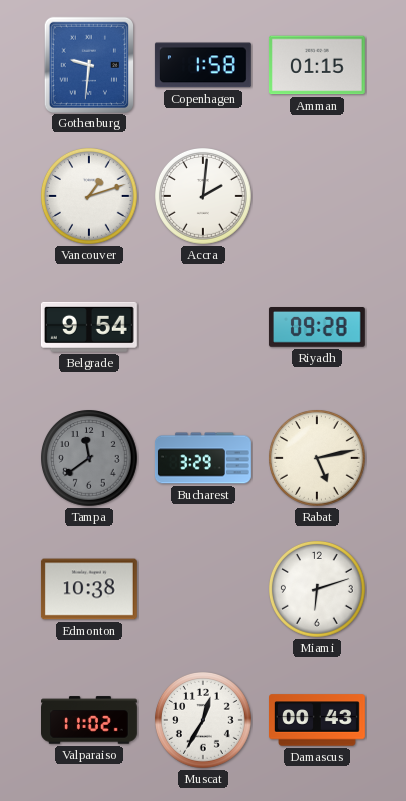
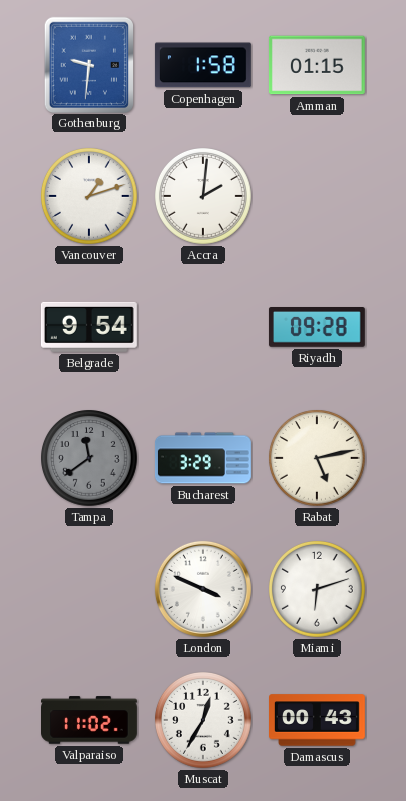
Edmonton: 10:38 -> none (89, 589)
London: none -> 3:49 (203, 589)
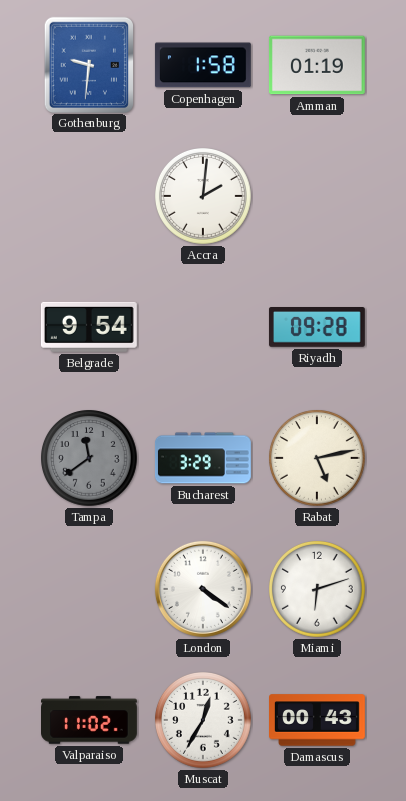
Amman: 01:15 -> 01:19 (317, 65)
Vancouver: 1:12 -> none (90, 197)
London: 3:49 -> 4:21 (203, 589)
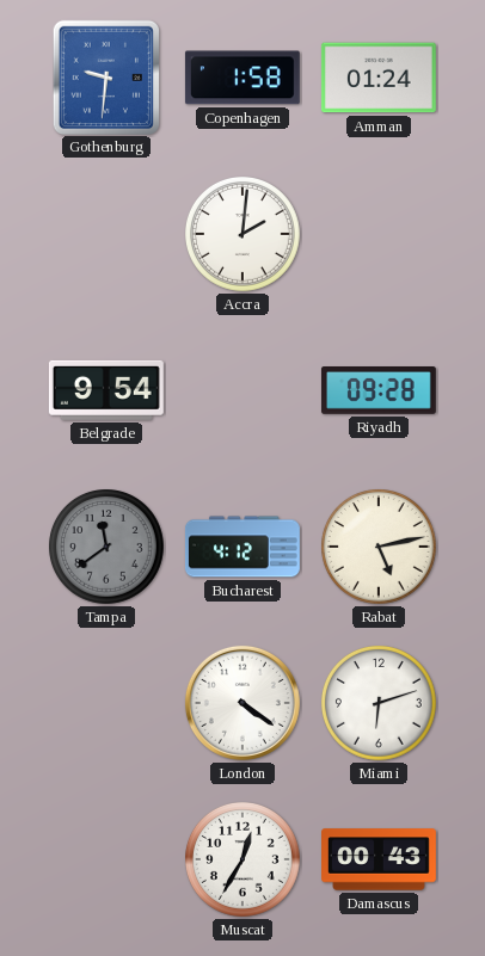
Amman: 01:19 -> 01:24 (379, 78)
Bucharest: 3:29 -> 4:12 (242, 547)
Valparaiso: 11:02 -> none (90, 720)
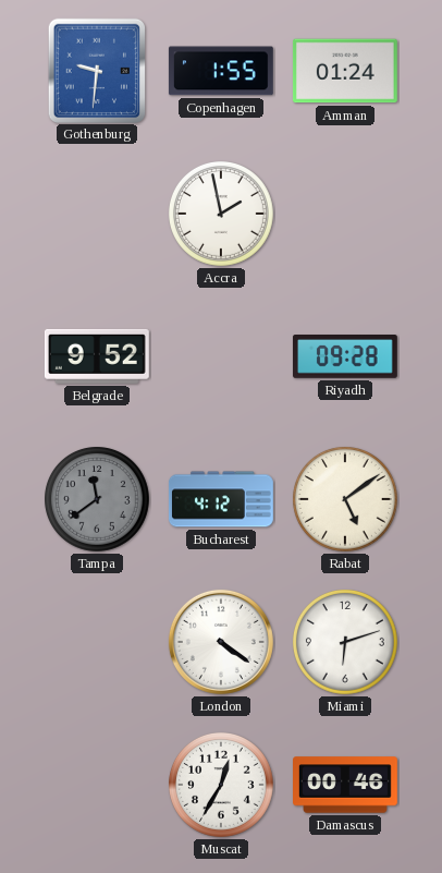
Copenhagen: 1:58 -> 1:55 (221, 71)
Accra: 2:01 -> 1:58 (222, 215)
Belgrade: 9:54 -> 9:52 (97, 356)
Rabat: 5:13 -> 5:09 (346, 500)
Damascus: 00:43 -> 00:46 (346, 785)
